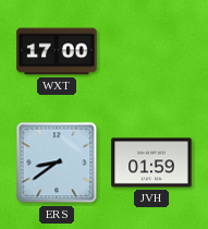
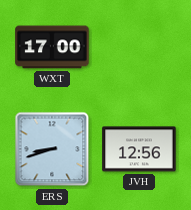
ERS: 8:39 -> 8:42 (52, 149)
JVH: 01:59 -> 12:56 (139, 149)
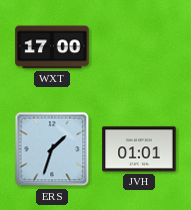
ERS: 8:42 -> 1:33 (52, 149)
JVH: 12:56 -> 01:01 (139, 149)
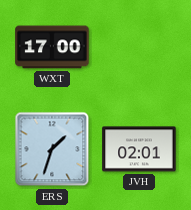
JVH: 01:01 -> 02:01 (139, 149)
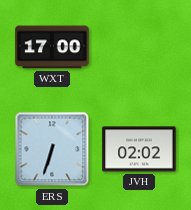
ERS: 1:33 -> 6:33 (52, 149)
JVH: 02:01 -> 02:02 (139, 149)
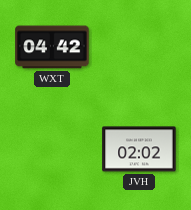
WXT: 17:00 -> 04:42 (52, 47)
ERS: 6:33 -> none (52, 149)
